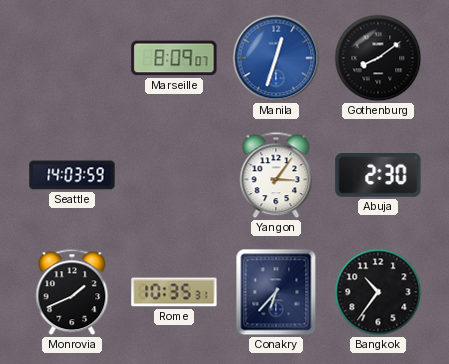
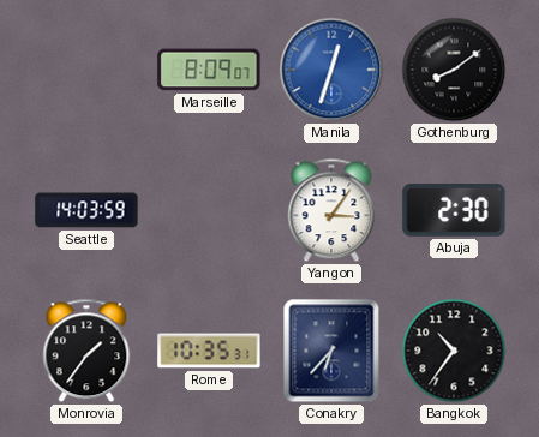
Monrovia: 1:41 -> 1:36 (86, 351)
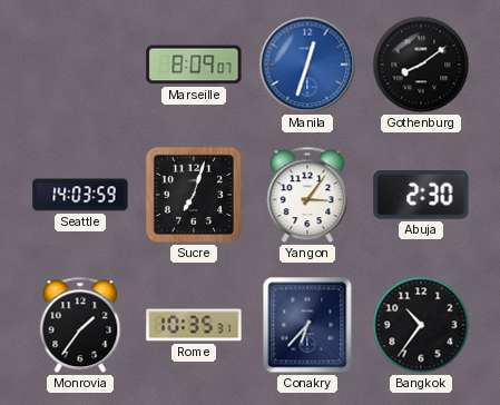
Sucre: none -> 7:03 (194, 195)
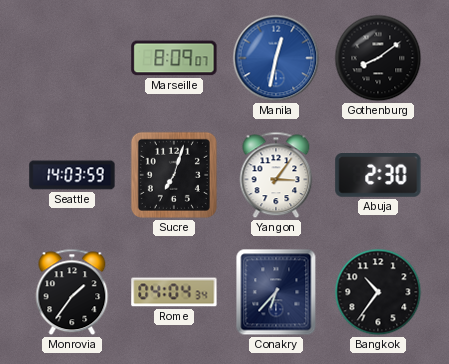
Manila: 12:33 -> 12:32 (276, 58)
Rome: 10:35 -> 04:04 (174, 292)
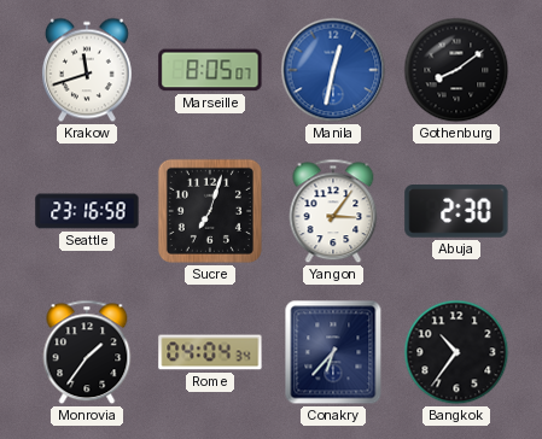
Krakow: none -> 11:42 (87, 70)
Marseille: 8:09 -> 8:05 (210, 70)
Seattle: 14:03 -> 23:16 (87, 211)
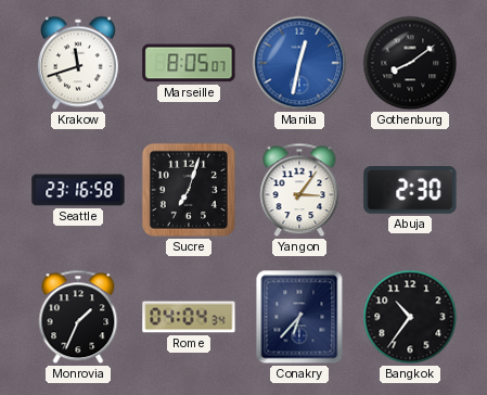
Monrovia: 1:36 -> 1:34 (78, 317)
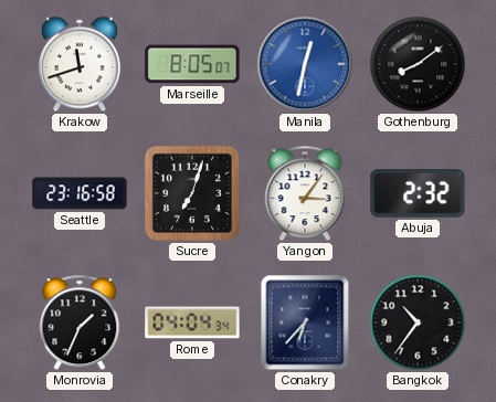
Abuja: 2:30 -> 2:32 (418, 193)
